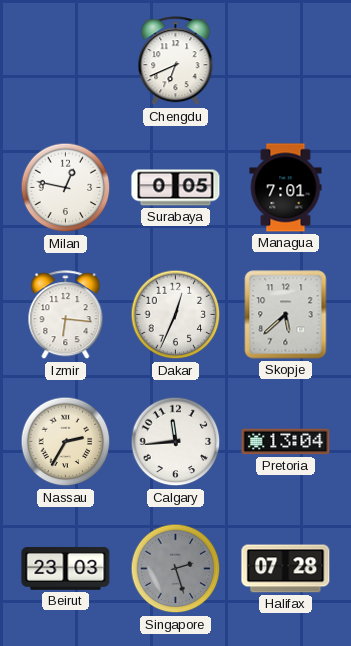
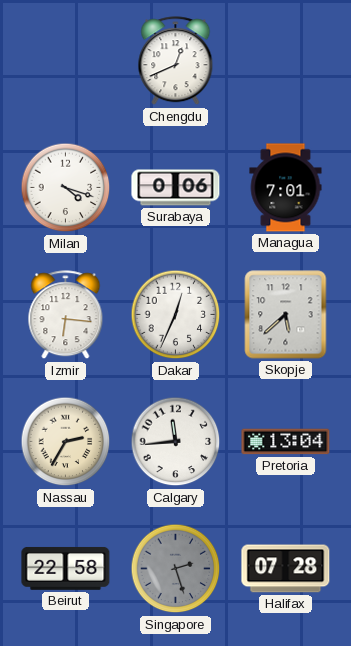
Chengdu: 6:41 -> 12:41 (176, 61)
Milan: 12:47 -> 4:18 (66, 188)
Surabaya: 0:05 -> 0:06 (176, 188)
Beirut: 23:03 -> 22:58 (66, 569)
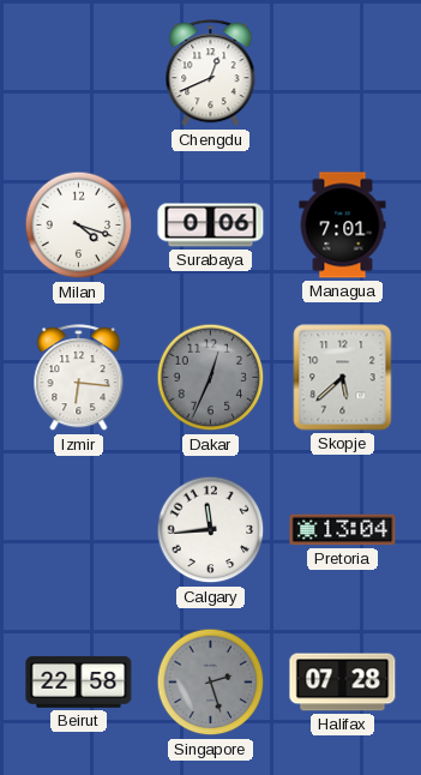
Dakar dial: white -> grey (211, 378)
Nassau: 2:35 -> none (66, 442)
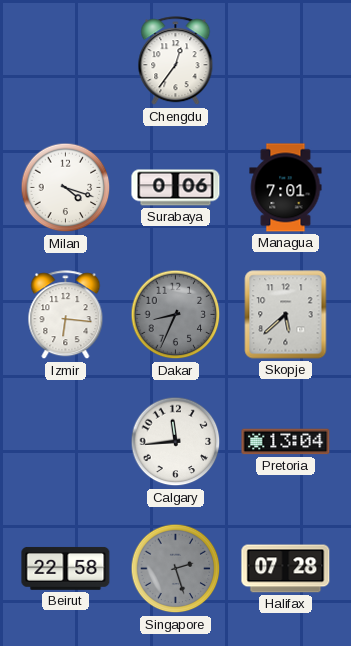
Chengdu: 12:41 -> 12:36 (176, 61)
Dakar: 12:34 -> 8:34 (176, 315)
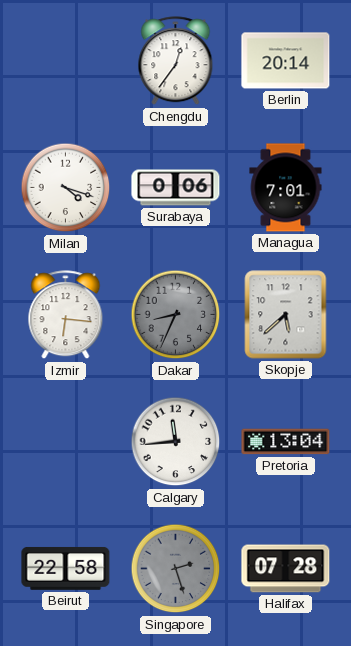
Berlin: none -> 20:14 (286, 61)
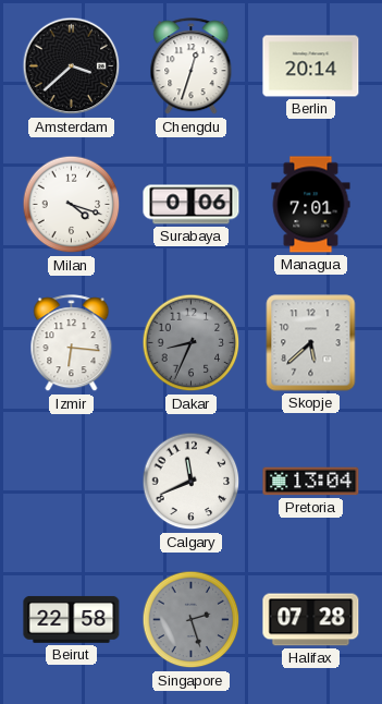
Amsterdam: none -> 3:38 (72, 66)
Chengdu: 12:36 -> 12:33 (192, 66)
Calgary: 11:44 -> 11:41 (192, 482)
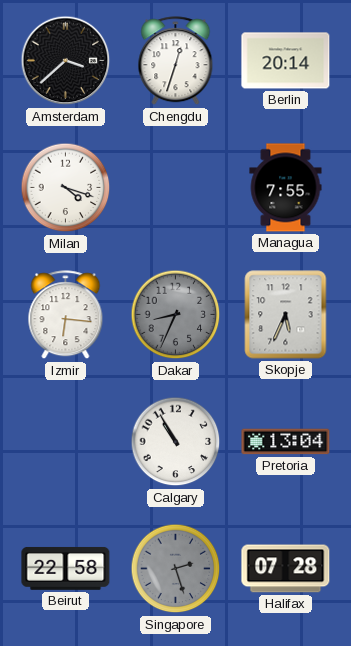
Surabaya: 0:06 -> none (192, 205)
Managua: 7:01 -> 7:55 (286, 188)
Skopje: 5:38 -> 5:34 (286, 315)
Calgary: 11:41 -> 10:55 (176, 442)
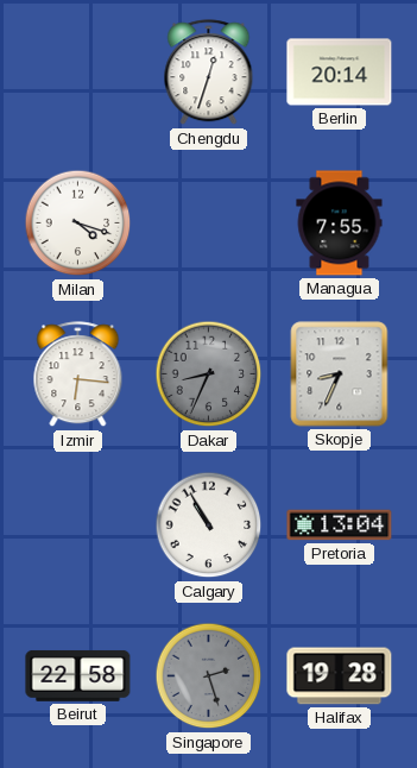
Amsterdam: 3:38 -> none (66, 61)
Skopje: 5:34 -> 8:34 (340, 374)
Halifax: 07:28 -> 19:28 (340, 676)
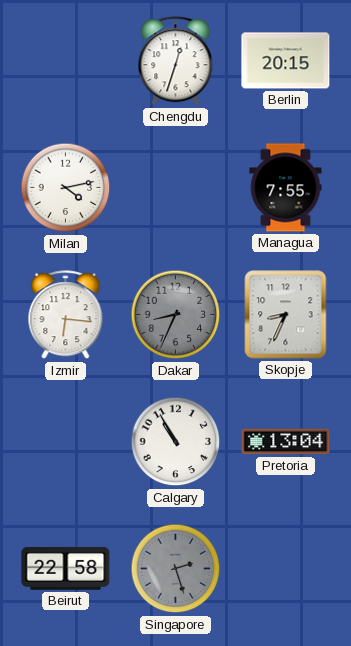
Berlin: 20:14 -> 20:15 (286, 61)
Milan: 4:18 -> 4:13 (66, 188)
Halifax: 19:28 -> none (340, 676)
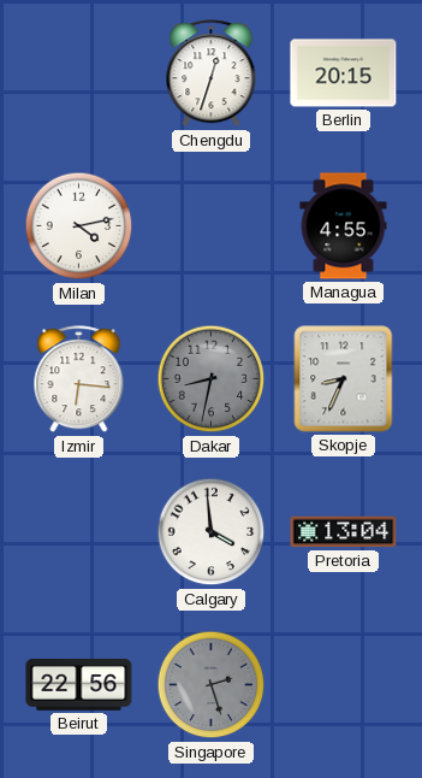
Managua: 7:55 -> 4:55 (344, 226)
Dakar: 8:34 -> 8:32 (212, 379)
Calgary: 10:55 -> 3:59 (212, 532)
Beirut: 22:58 -> 22:56 (79, 685)
